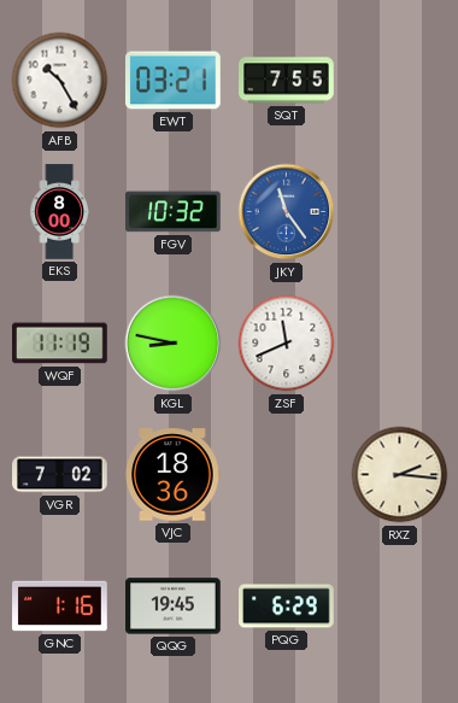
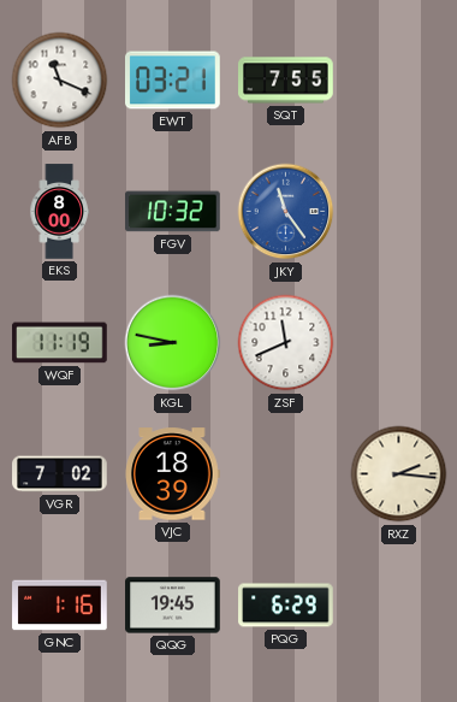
AFB: 10:25 -> 11:19 (60, 81)
VJC: 18:36 -> 18:39 (172, 474)
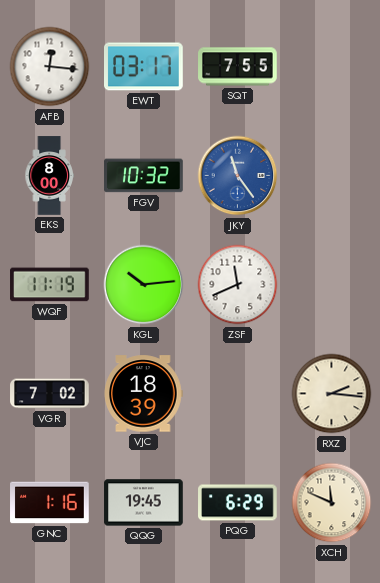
AFB: 11:19 -> 12:16 (50, 67)
EWT: 03:21 -> 03:17 (144, 67)
KGL: 8:47 -> 10:14 (144, 285)
XCH: none -> 11:49 (332, 503)
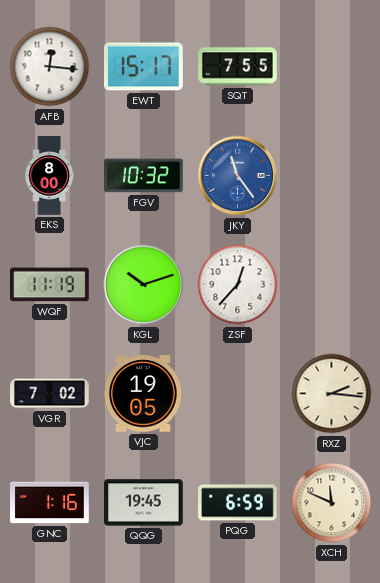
EWT: 03:17 -> 15:17 (144, 67)
KGL: 10:14 -> 10:12 (144, 285)
ZSF: 11:41 -> 12:37 (238, 285)
VJC: 18:39 -> 19:05 (143, 394)
PQG: 6:29 -> 6:59 (238, 503)
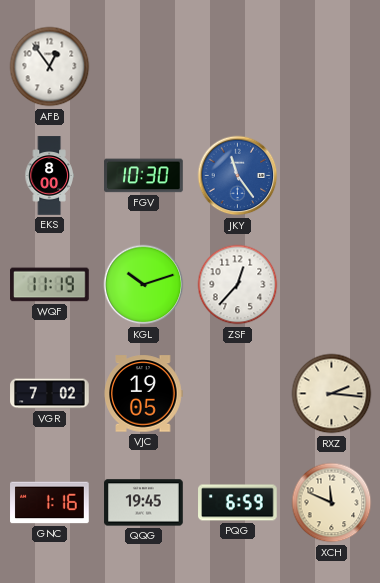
AFB: 12:16 -> 12:54 (50, 67)
EWT: 15:17 -> none (144, 67)
SQT: 7:55 -> none (238, 67)
FGV: 10:32 -> 10:30 (144, 176)
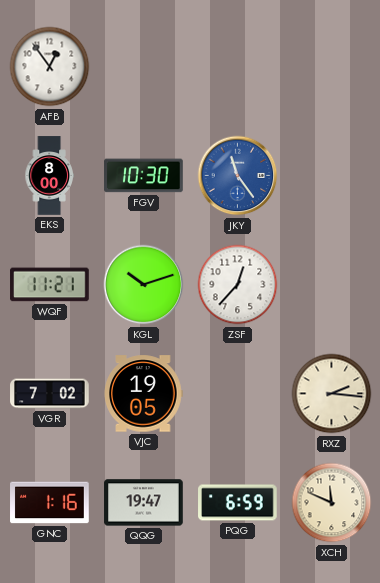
WQF: 11:19 -> 11:21 (50, 285)
QQG: 19:45 -> 19:47 (144, 503)
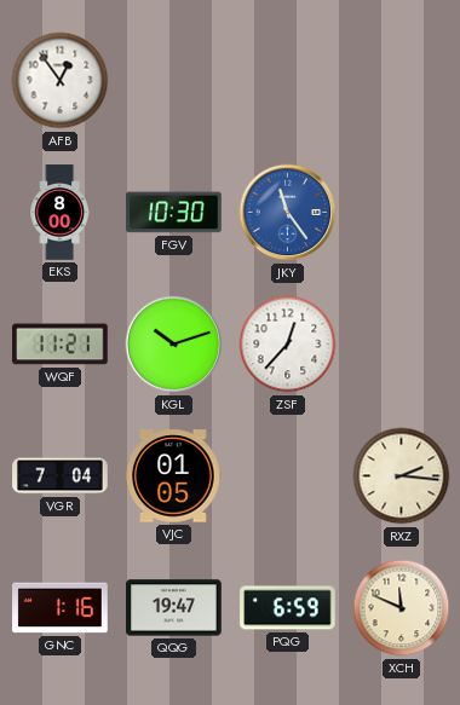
VGR: 7:02 -> 7:04 (61, 476)
VJC: 19:05 -> 01:05 (173, 476)
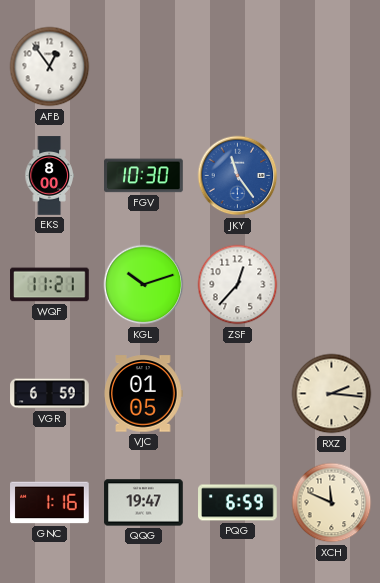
VGR: 7:04 -> 6:59 (50, 394)
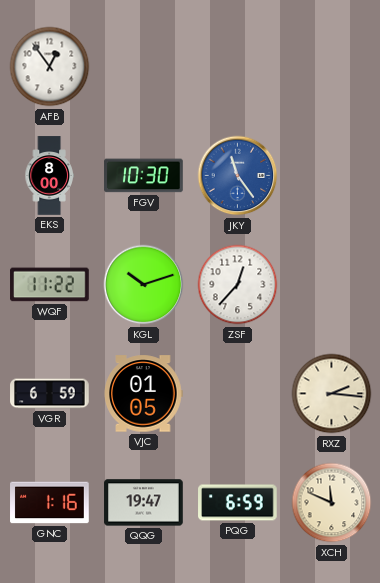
WQF: 11:21 -> 11:22 (50, 285)
